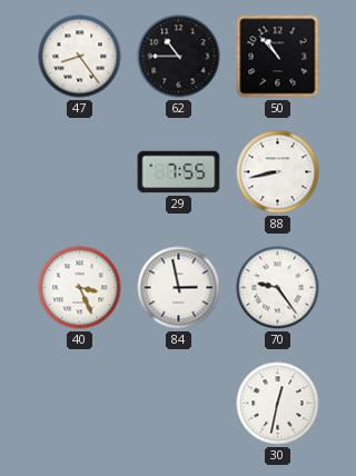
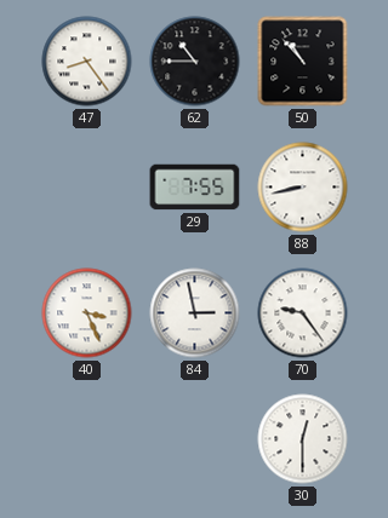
30: 12:32 -> 12:30 (303, 439)
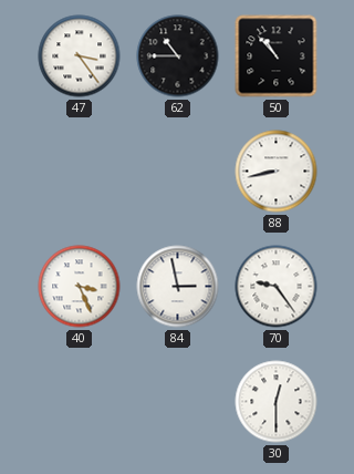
47: 8:24 -> 3:24 (80, 56)
29: 7:55 -> none (195, 188)
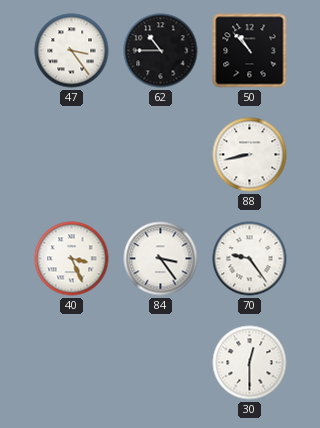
84: 2:58 -> 3:24 (161, 259)
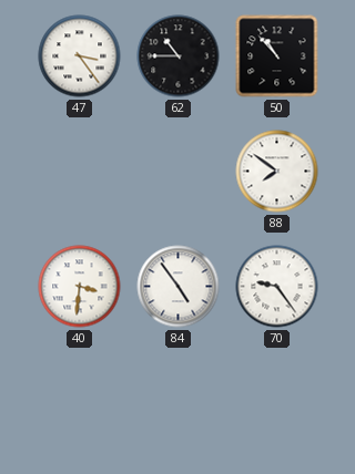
88: 8:43 -> 7:51 (277, 172)
40: 3:26 -> 3:31 (80, 287)
84: 3:24 -> 4:54 (179, 287)
30: 12:30 -> none (250, 363)
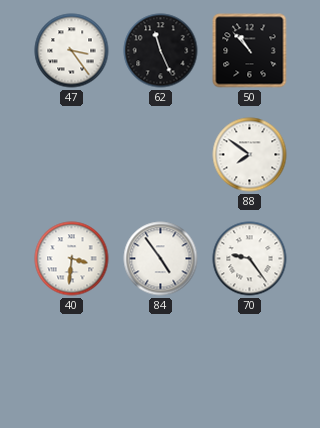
62: 10:45 -> 11:26 (161, 51)
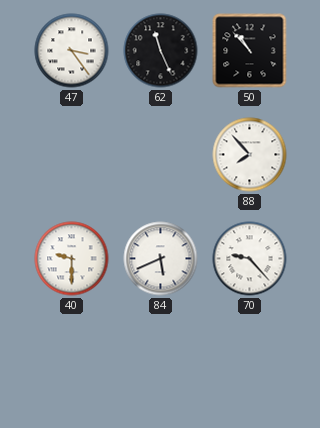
88: 7:51 -> 7:53 (250, 155)
40: 3:31 -> 9:30 (72, 259)
84: 4:54 -> 5:41 (161, 259)
70: 9:24 -> 9:23 (250, 259)
